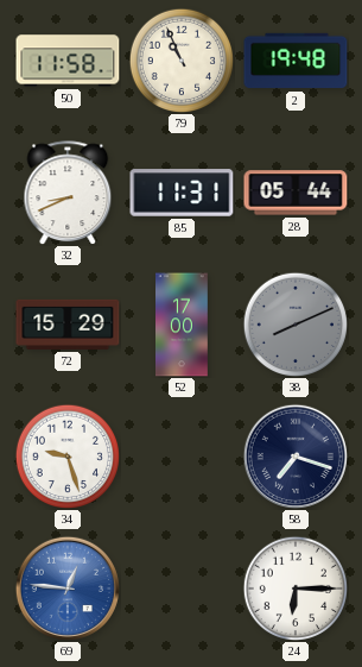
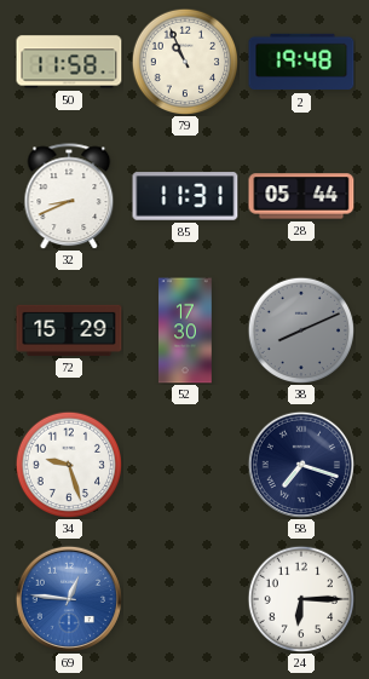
52: 17:00 -> 17:30 (186, 330)
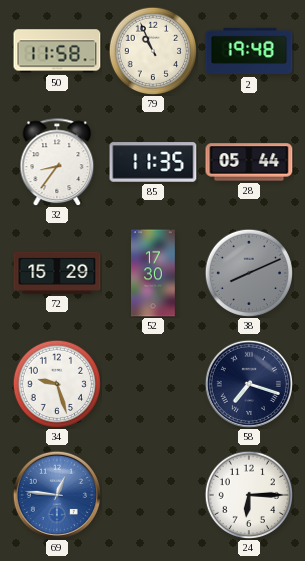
32: 8:41 -> 8:36 (57, 162)
85: 11:31 -> 11:35 (153, 162)
